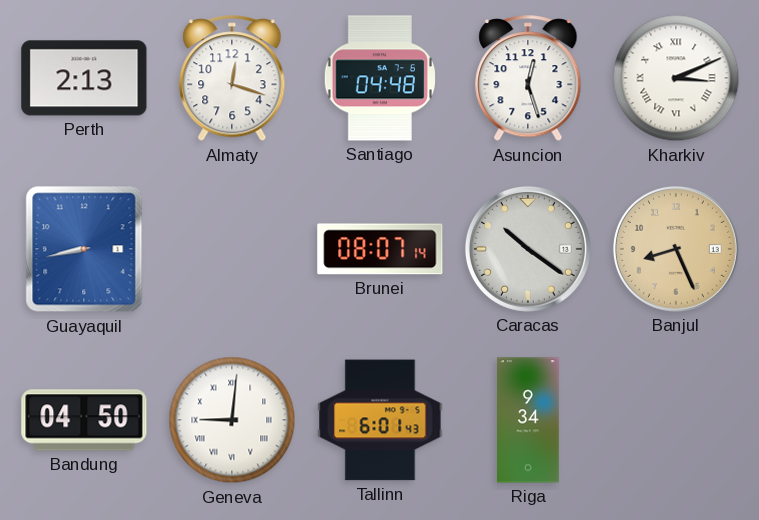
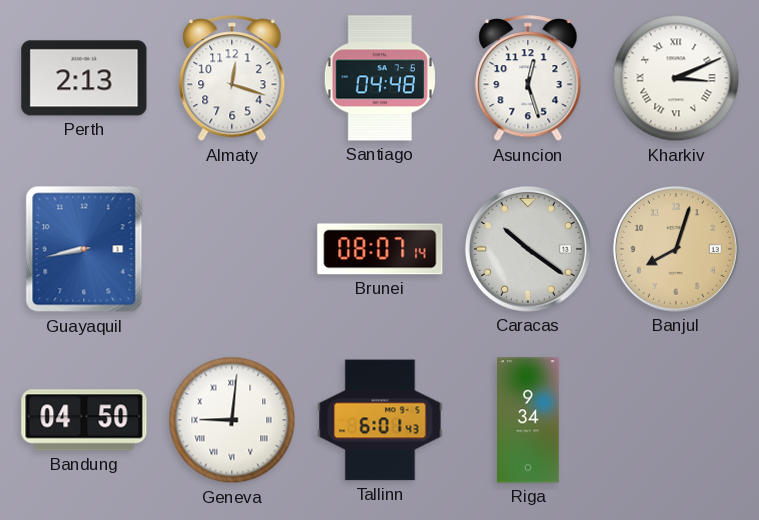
Banjul: 8:26 -> 8:03 (676, 249)
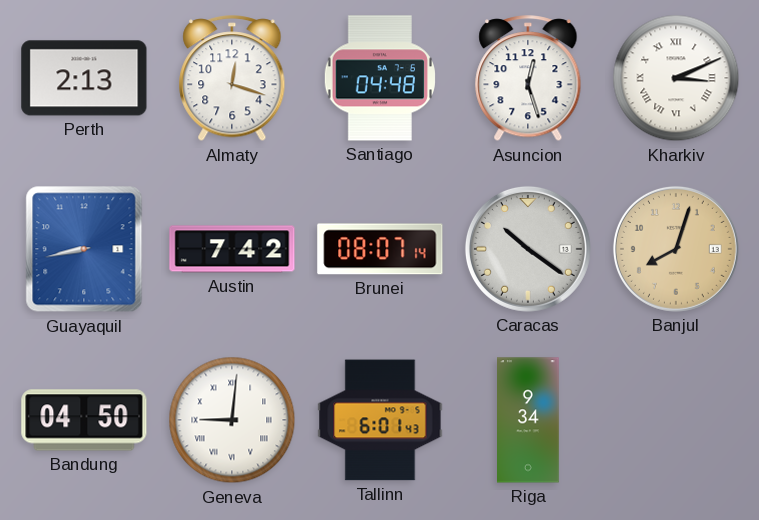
Austin: none -> 7:42 (232, 249)
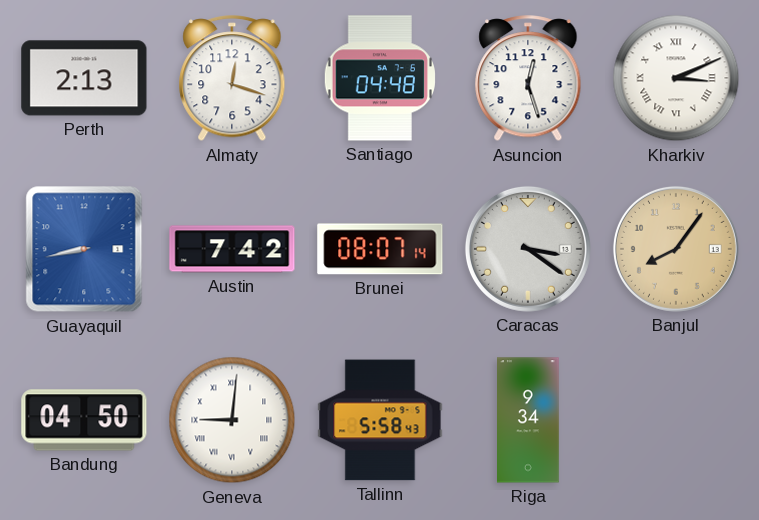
Caracas: 10:21 -> 3:21 (528, 249)
Banjul: 8:03 -> 8:06 (676, 249)
Tallinn: 6:01 -> 5:58 (380, 420)
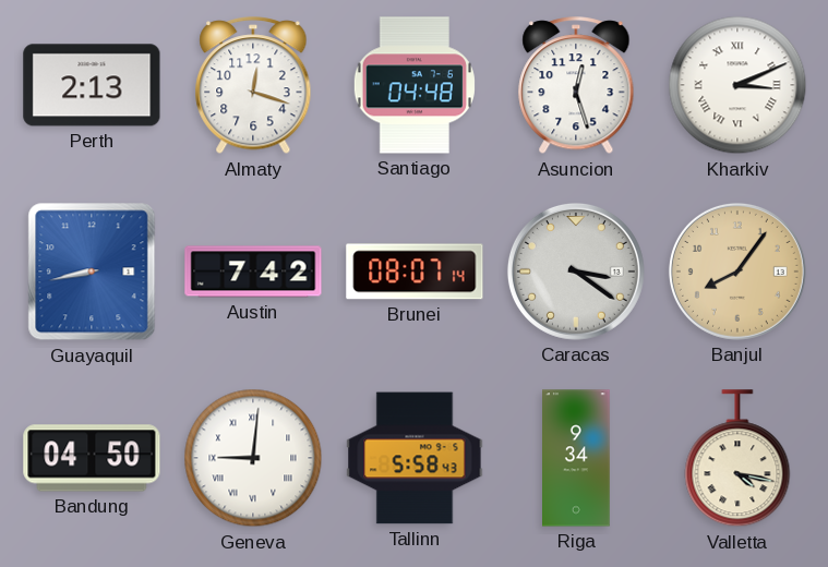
Valletta: none -> 4:17 (737, 459)
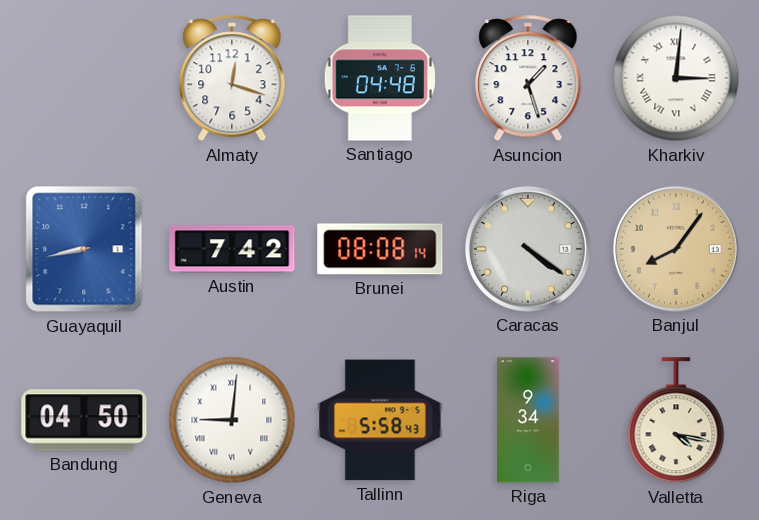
Perth: 2:13 -> none (92, 85)
Asuncion: 12:27 -> 1:27 (528, 79)
Kharkiv: 3:11 -> 3:01 (676, 78)
Brunei: 08:07 -> 08:08 (380, 249)
Caracas: 3:21 -> 4:21 (528, 249)
